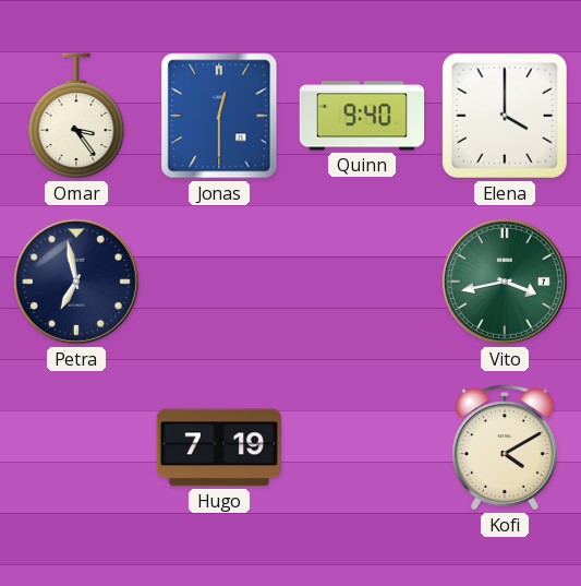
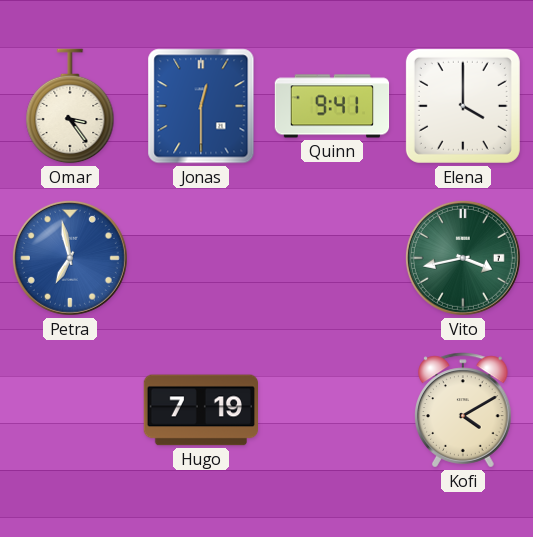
Quinn: 9:40 -> 9:41 (332, 106)
Petra dial: navy -> blue (70, 258)
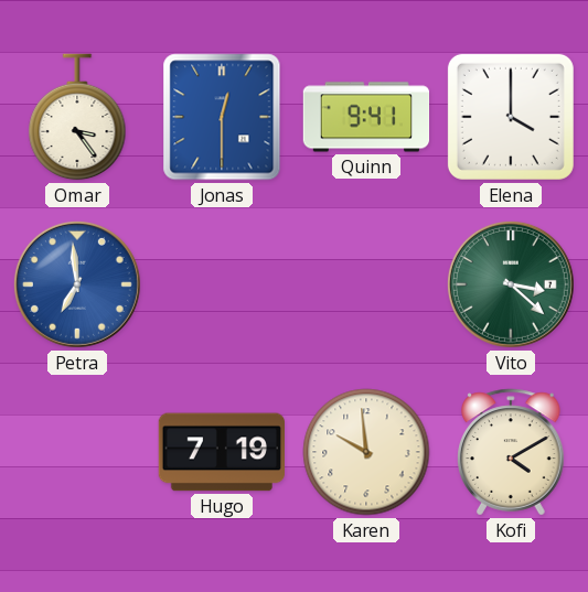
Petra: 6:58 -> 6:59 (77, 284)
Vito: 3:43 -> 3:22 (511, 284)
Karen: none -> 9:59 (366, 452)
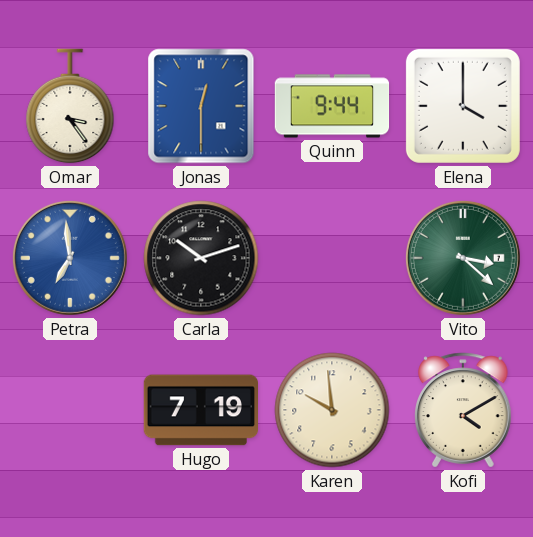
Quinn: 9:41 -> 9:44 (332, 106)
Carla: none -> 10:12 (201, 258)
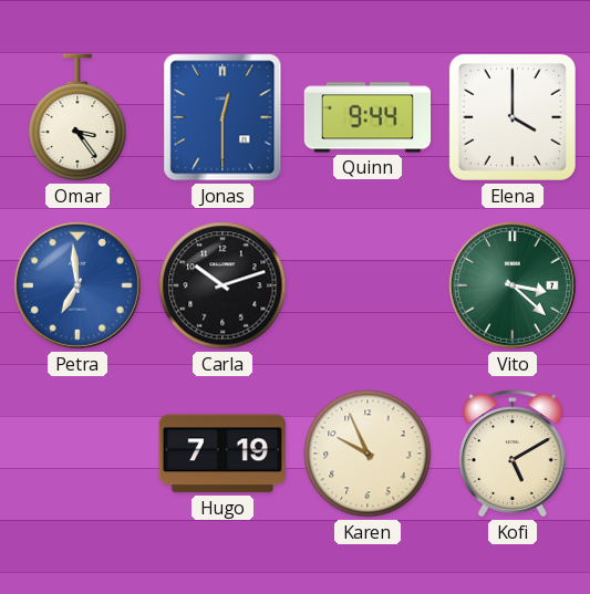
Karen: 9:59 -> 9:56 (368, 454)
Kofi: 4:10 -> 5:10 (513, 454)
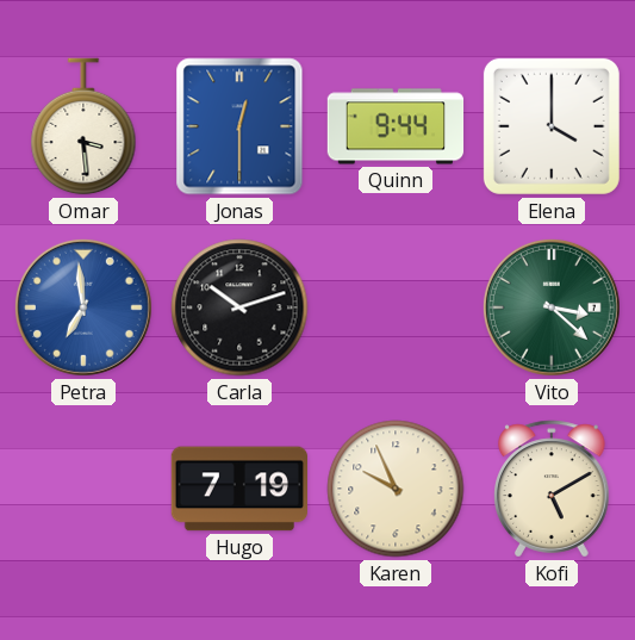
Omar: 3:24 -> 3:29 (83, 126)
